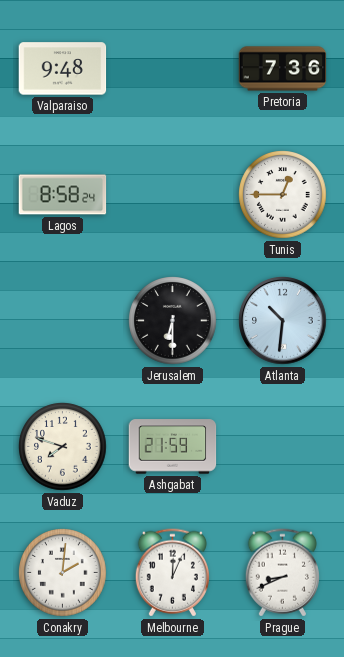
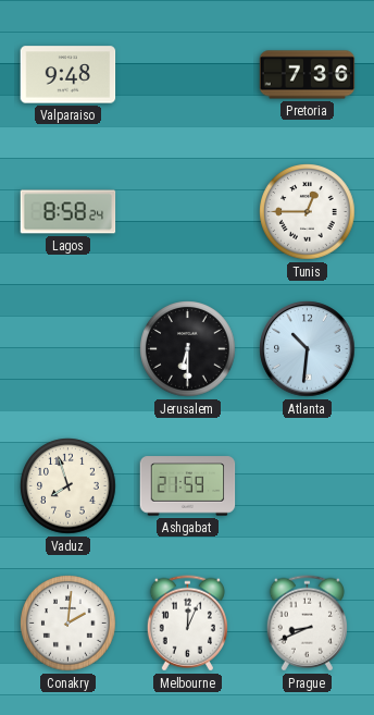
Vaduz: 7:48 -> 7:57 (68, 486)
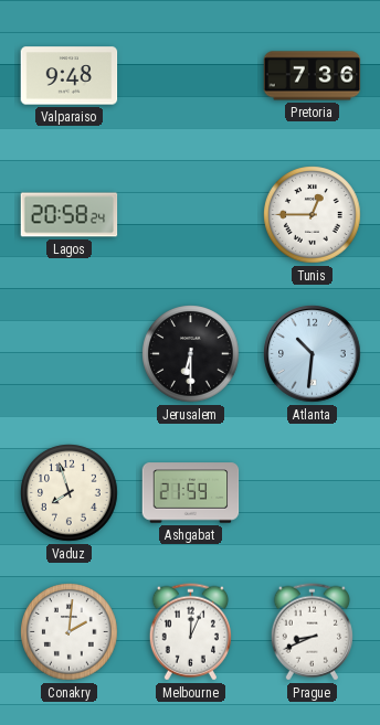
Lagos: 8:58 -> 20:58 (70, 215)
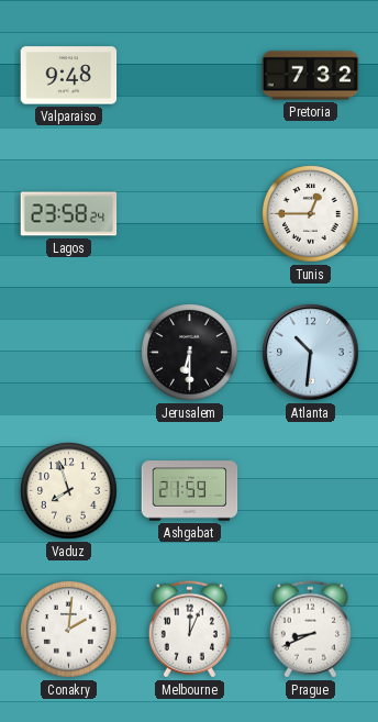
Pretoria: 7:36 -> 7:32 (311, 76)
Lagos: 20:58 -> 23:58 (69, 214)
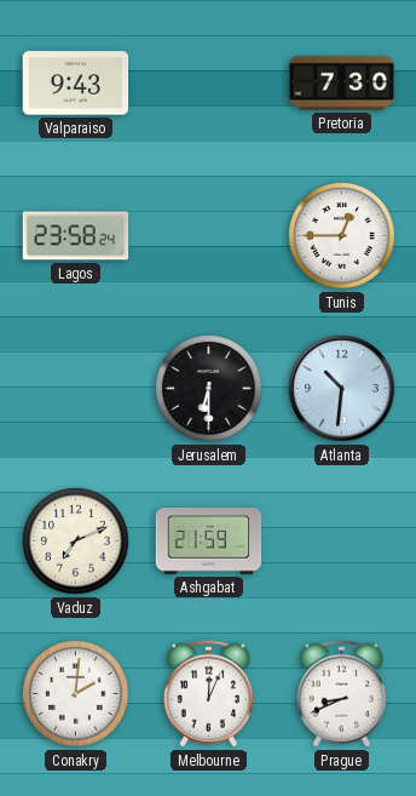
Valparaiso: 9:48 -> 9:43 (76, 84)
Pretoria: 7:32 -> 7:30 (342, 84)
Vaduz: 7:57 -> 7:11 (76, 542)
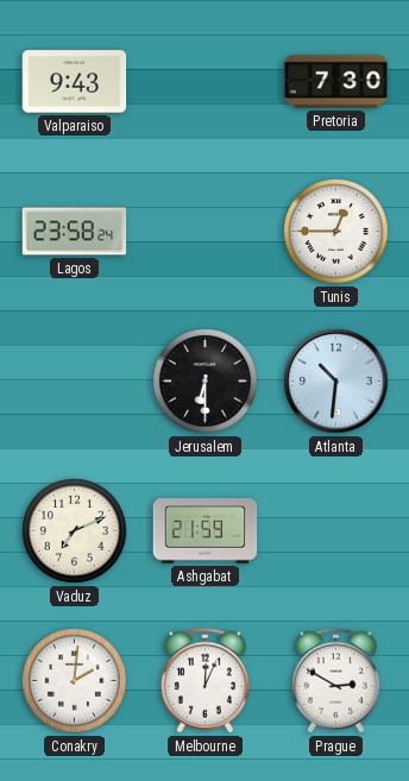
Prague: 8:41 -> 2:50 (335, 681)
